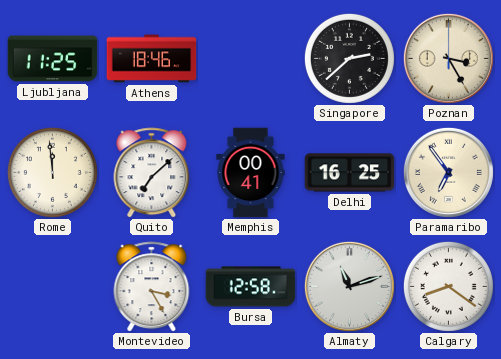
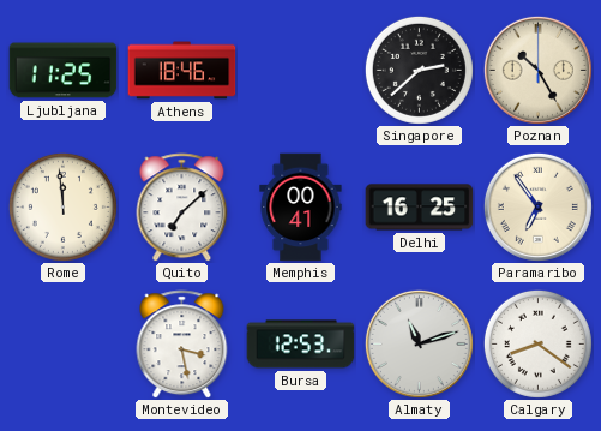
Poznan: 3:25 -> 10:25 (537, 70)
Montevideo: 3:25 -> 3:28 (182, 345)
Bursa: 12:58 -> 12:53 (301, 345)
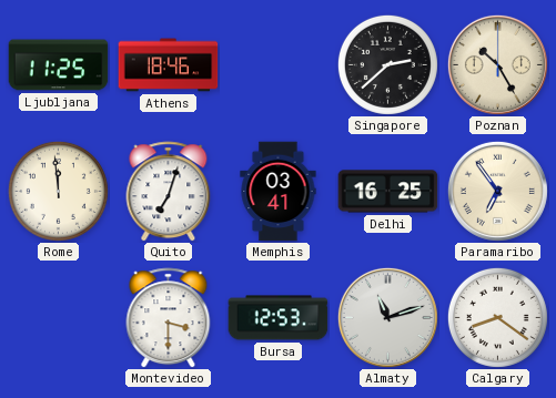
Quito: 7:08 -> 7:03 (169, 192)
Memphis: 00:41 -> 03:41 (279, 192)
Montevideo: 3:28 -> 3:30 (169, 318)
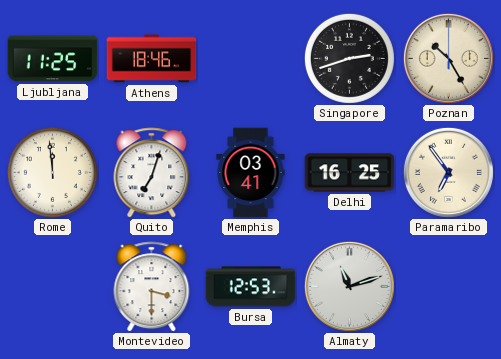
Singapore: 2:38 -> 2:42 (349, 58)
Calgary: 8:21 -> none (497, 317)
